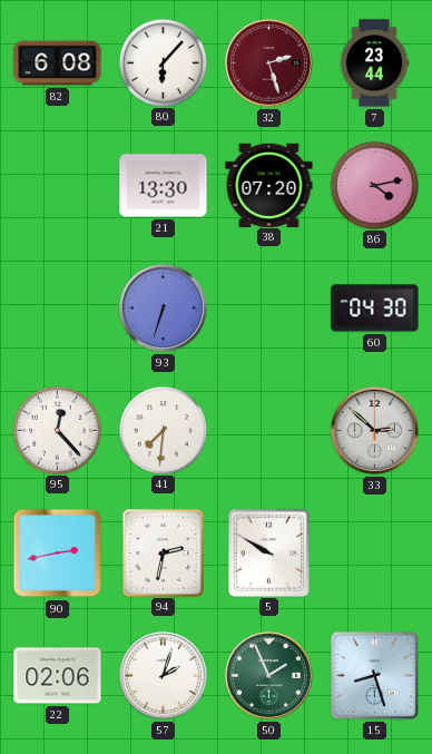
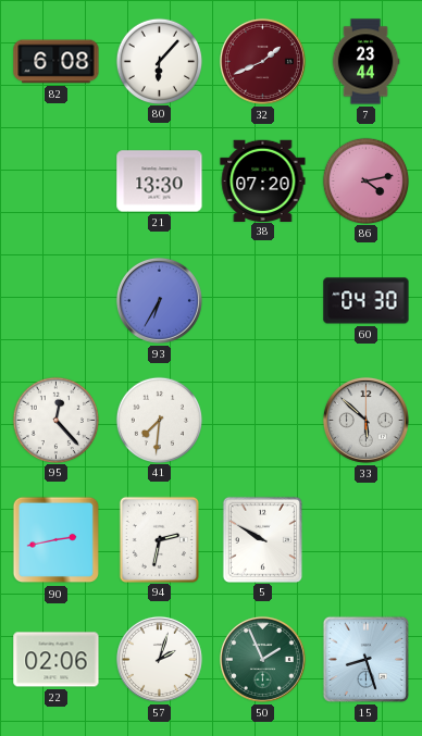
32: 2:27 -> 1:41 (262, 61)
93: 6:33 -> 6:35 (159, 300)
33: 2:52 -> 5:52 (365, 420)
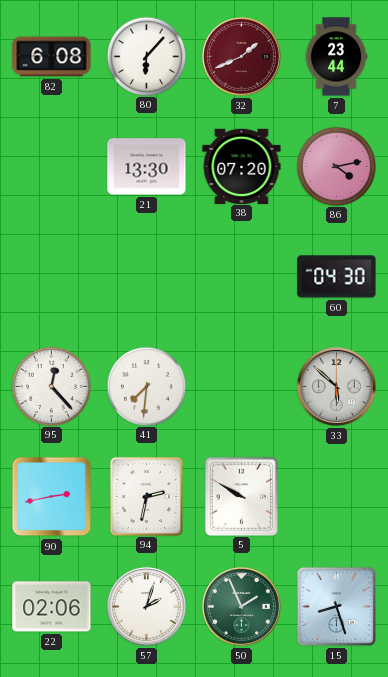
93: 6:35 -> none (159, 300)
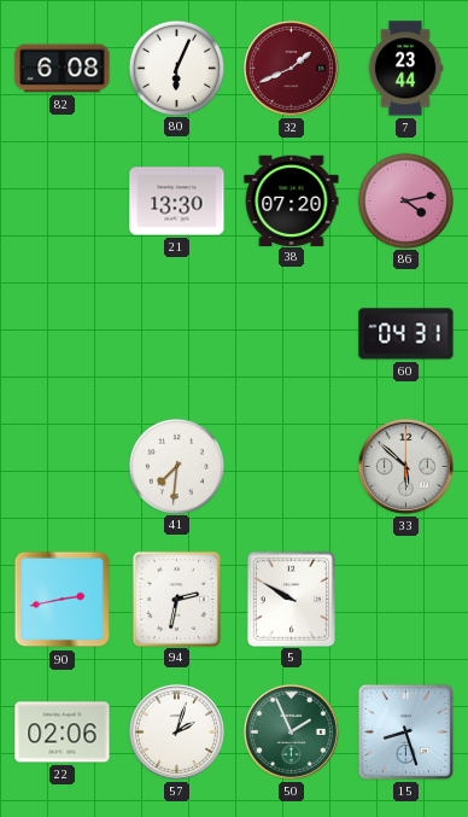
80: 6:07 -> 6:04 (176, 68)
60: 04:30 -> 04:31 (406, 334)
95: 12:23 -> none (51, 386)
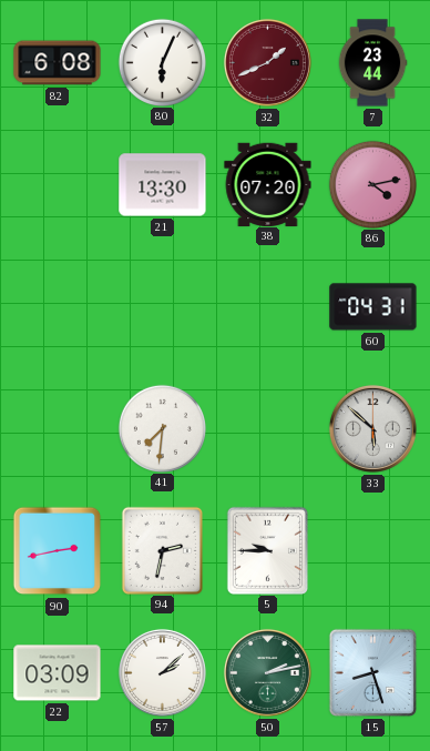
5: 9:50 -> 9:45 (267, 550)
22: 02:06 -> 03:09 (58, 673)
57: 2:03 -> 2:08 (162, 672)
50: 1:56 -> 2:13 (267, 672)
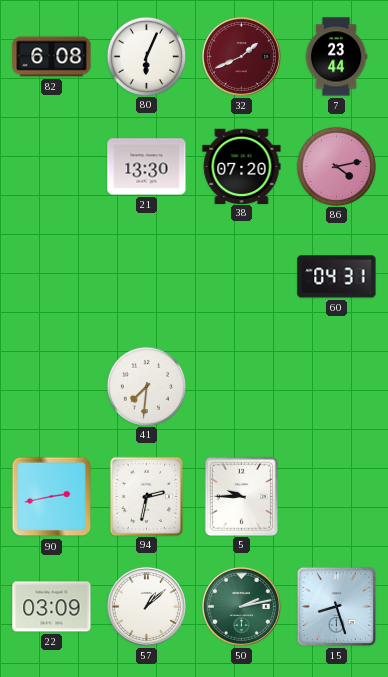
33: 5:52 -> none (372, 428)
57: 2:08 -> 1:08 (146, 606)
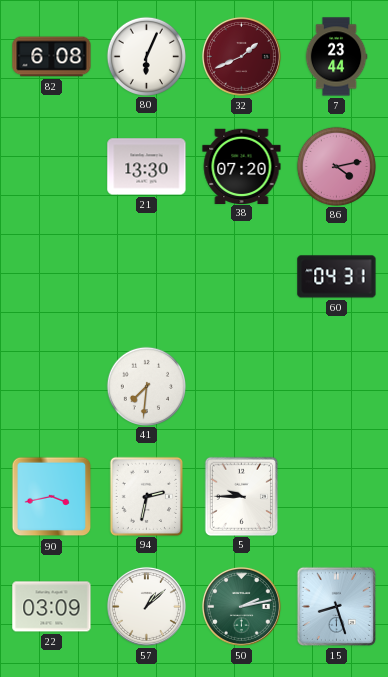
90: 2:43 -> 3:43 (52, 497)
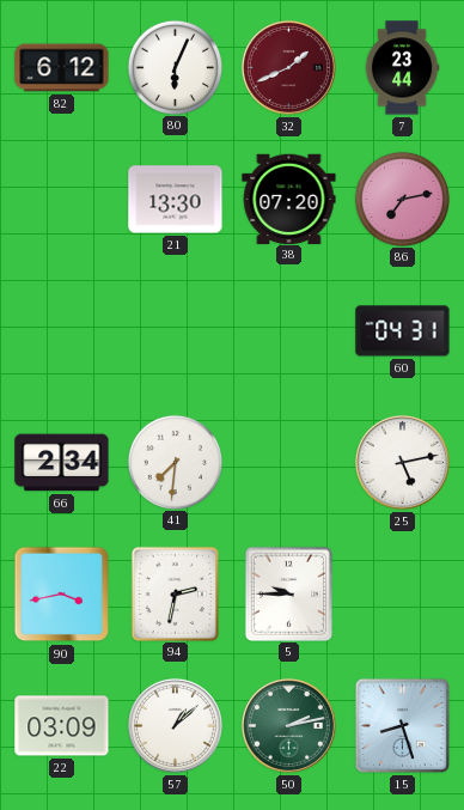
82: 6:08 -> 6:12 (62, 68)
86: 4:13 -> 7:13 (402, 199)
66: none -> 2:34 (62, 463)
25: none -> 5:13 (402, 462)
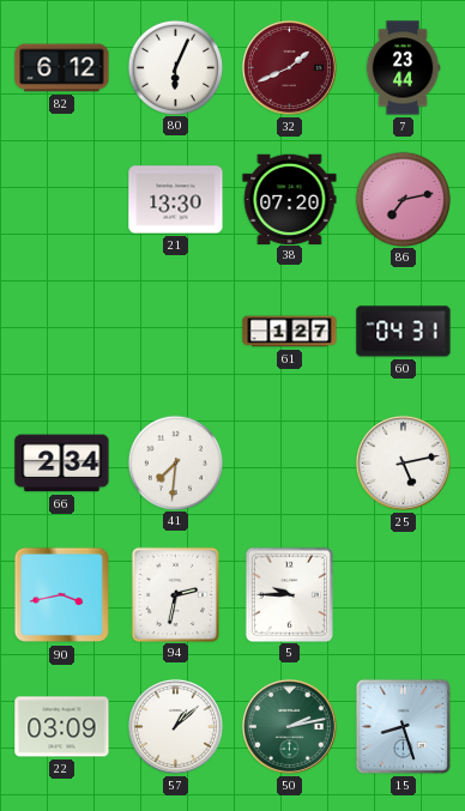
61: none -> 1:27 (290, 332)
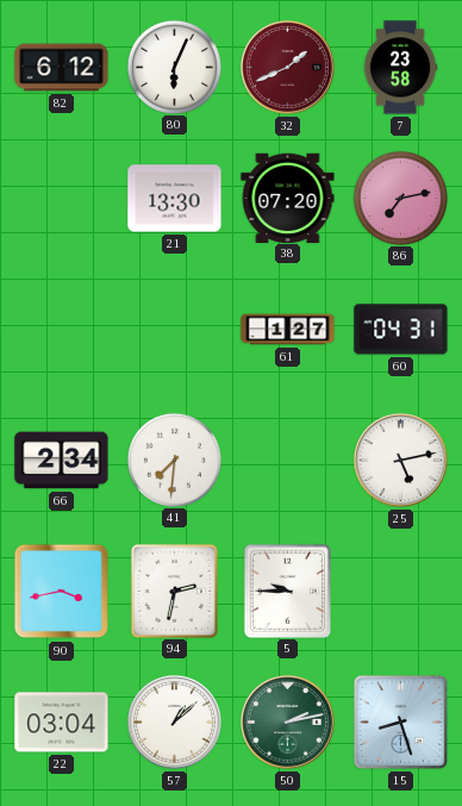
7: 23:44 -> 23:58 (400, 68)
22: 03:09 -> 03:04 (62, 723)
